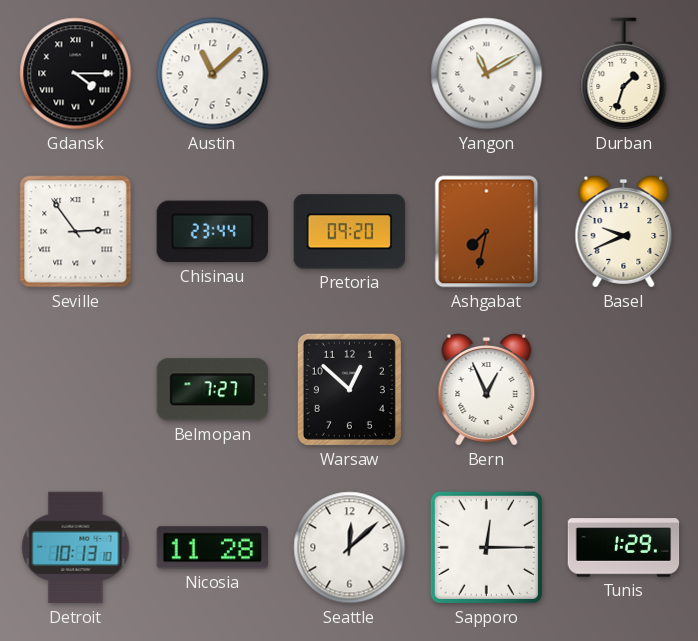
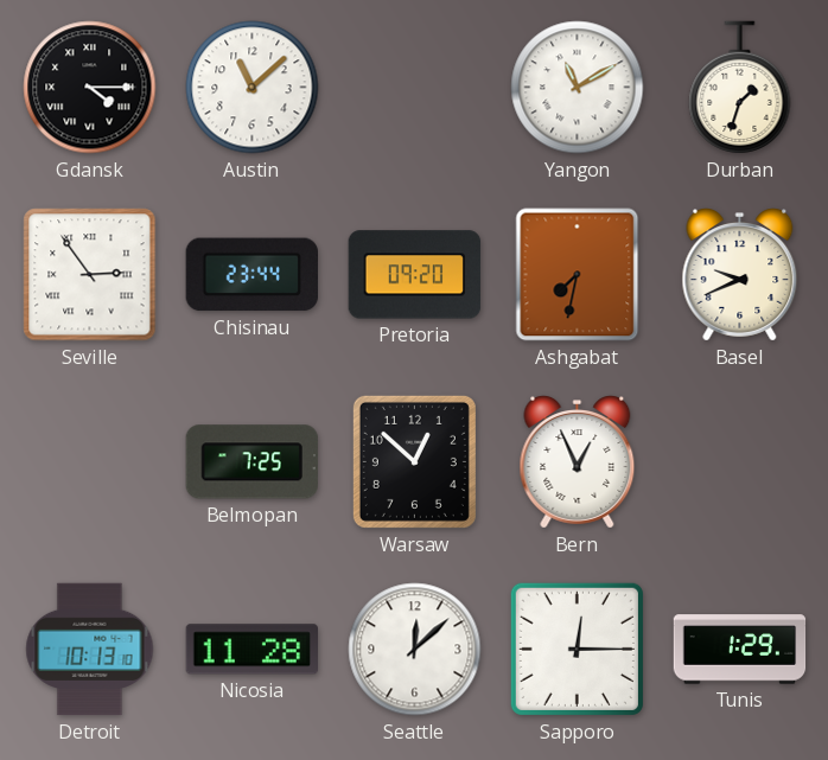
Belmopan: 7:27 -> 7:25 (251, 462)
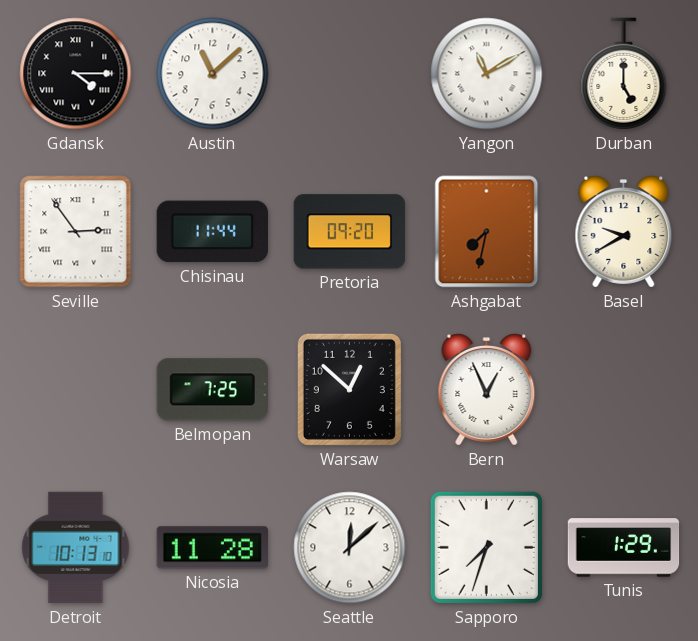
Durban: 1:33 -> 5:00 (624, 74)
Chisinau: 23:44 -> 11:44 (212, 232)
Basel: 9:41 -> 9:40 (624, 232)
Sapporo: 12:15 -> 7:33 (486, 547)
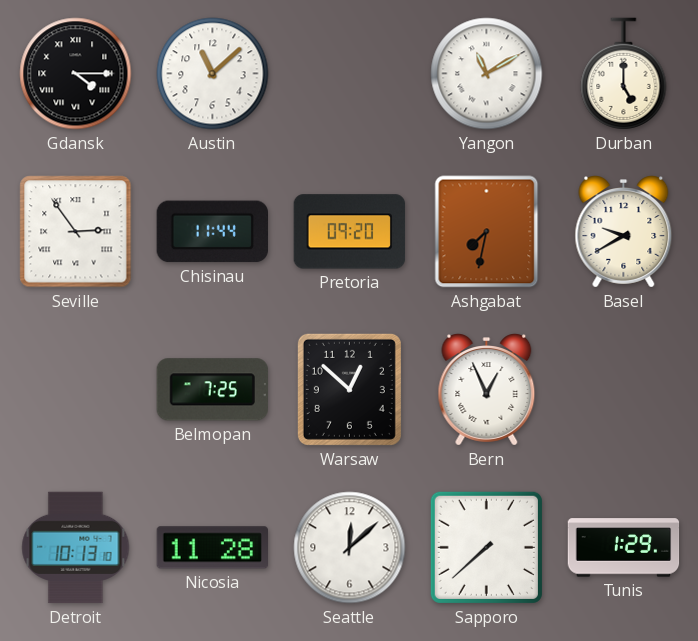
Sapporo: 7:33 -> 7:38 (486, 547)
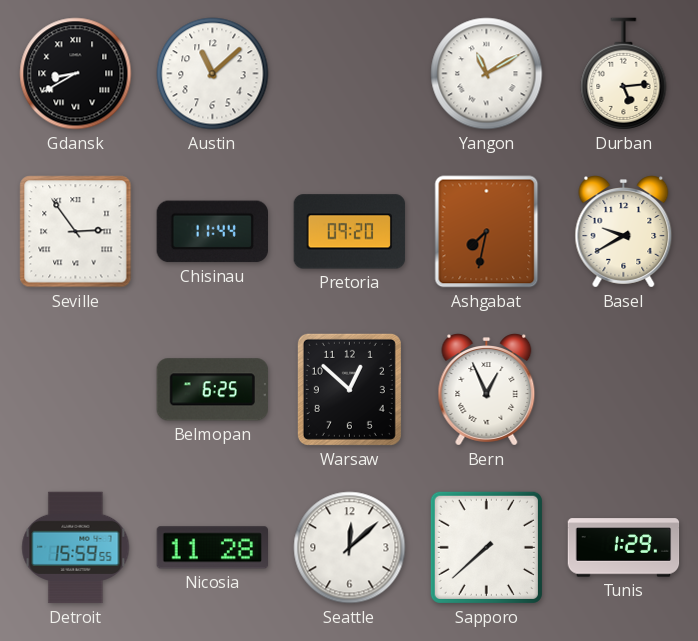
Gdansk: 4:15 -> 8:40 (76, 74)
Durban: 5:00 -> 5:14 (624, 74)
Belmopan: 7:25 -> 6:25 (212, 390)
Detroit: 10:13 -> 15:59 (76, 548)
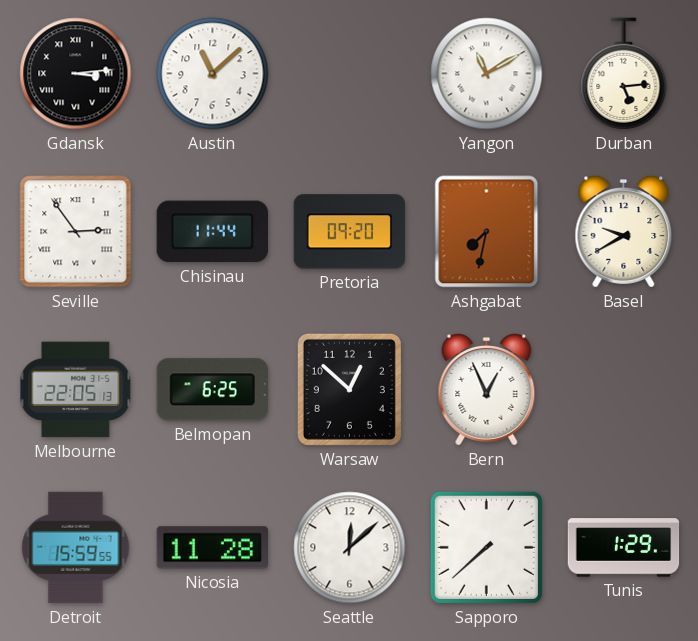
Gdansk: 8:40 -> 3:14 (76, 74)
Melbourne: none -> 22:05 (76, 390)
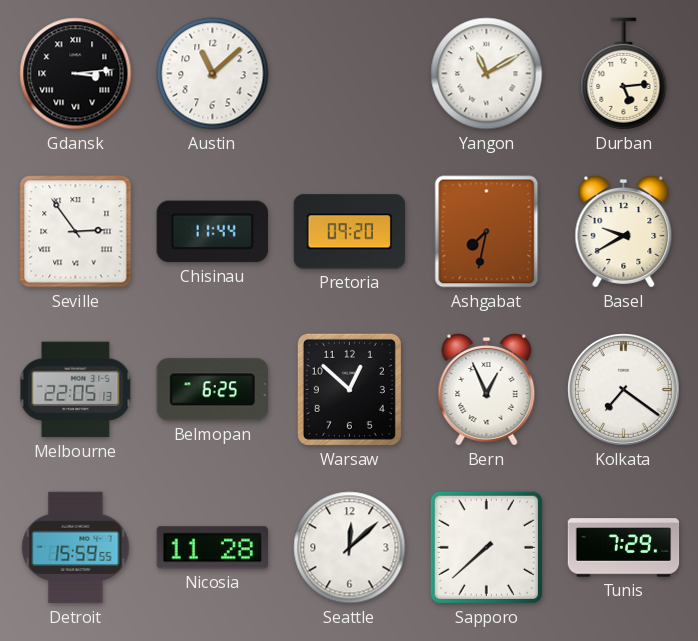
Kolkata: none -> 7:21 (624, 390)
Tunis: 1:29 -> 7:29 (624, 548)
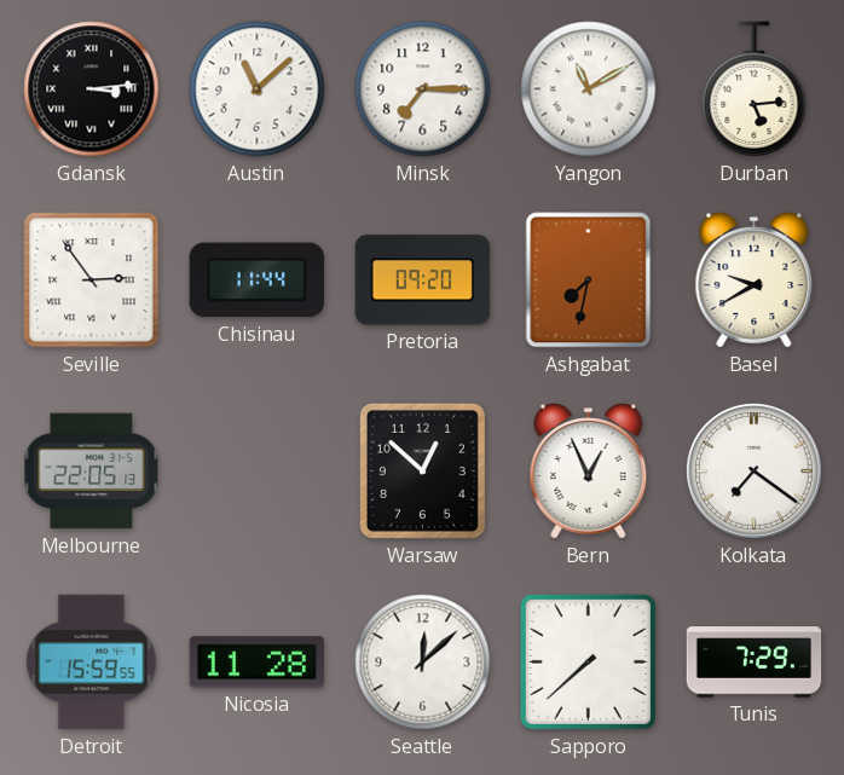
Minsk: none -> 7:15 (423, 89)
Belmopan: 6:25 -> none (212, 390)
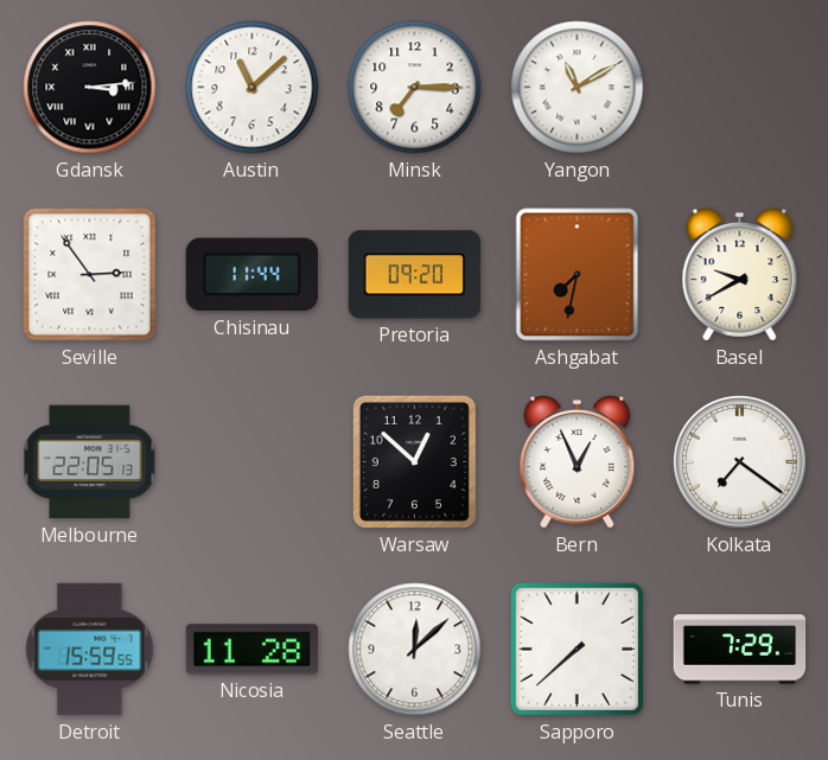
Durban: 5:14 -> none (755, 89)
